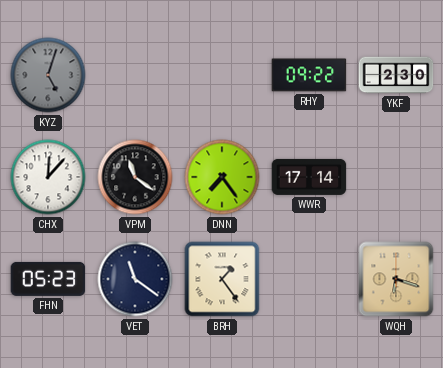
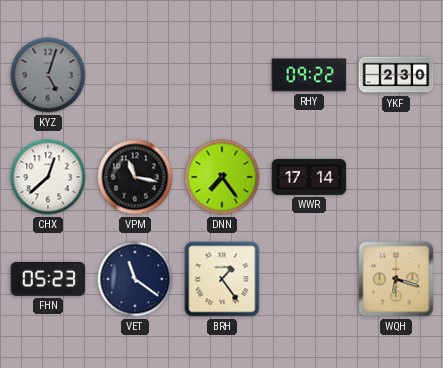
CHX: 12:07 -> 12:38 (48, 177)
VPM: 11:21 -> 11:17 (135, 177)
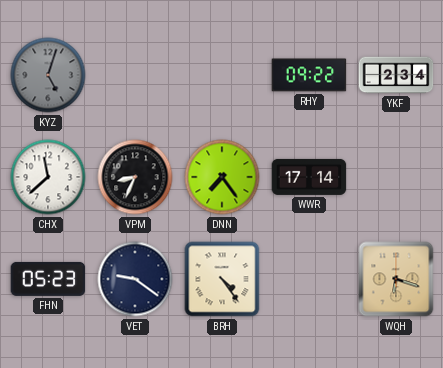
YKF: 2:30 -> 2:34 (396, 75)
CHX: 12:38 -> 11:38 (48, 177)
VPM: 11:17 -> 8:34 (135, 177)
VET: 11:21 -> 9:21 (135, 279)
BRH: 1:24 -> 4:24 (222, 279)
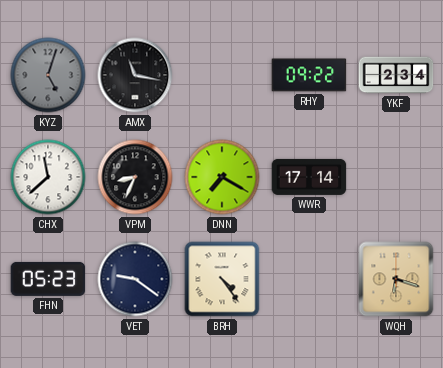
AMX: none -> 11:17 (135, 75)
DNN: 7:24 -> 7:20 (222, 177)
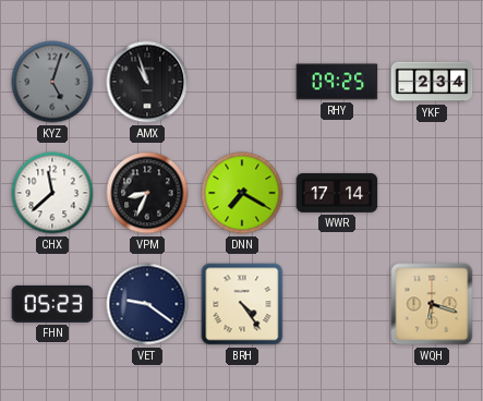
AMX: 11:17 -> 10:57 (147, 82)
RHY: 09:22 -> 09:25 (337, 82)
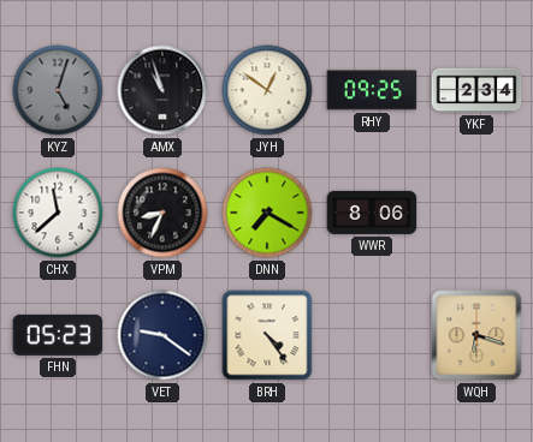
JYH: none -> 12:51 (267, 90)
WWR: 17:14 -> 8:06 (372, 213)
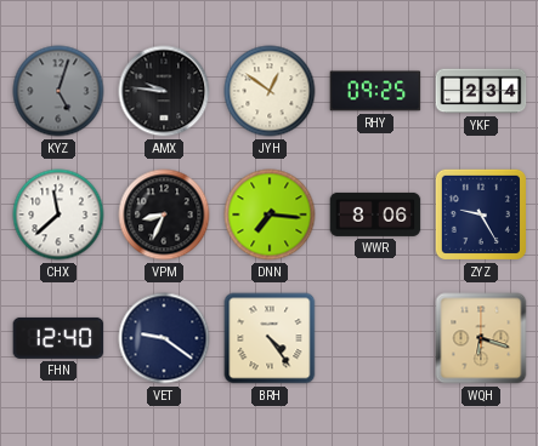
AMX: 10:57 -> 9:46 (164, 91)
DNN: 7:20 -> 7:16 (270, 215)
ZYZ: none -> 9:25 (481, 215)
FHN: 05:23 -> 12:40 (58, 338)
